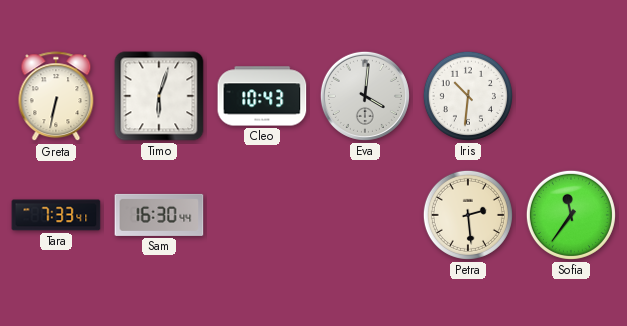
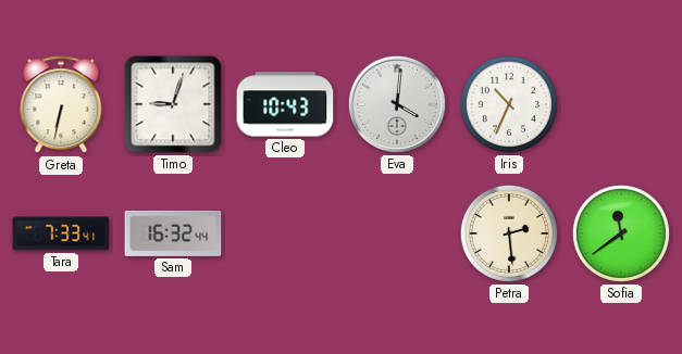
Timo: 6:03 -> 9:03 (173, 104)
Iris: 10:31 -> 10:34 (509, 104)
Sam: 16:30 -> 16:32 (173, 233)
Sofia: 11:36 -> 11:39 (621, 233)
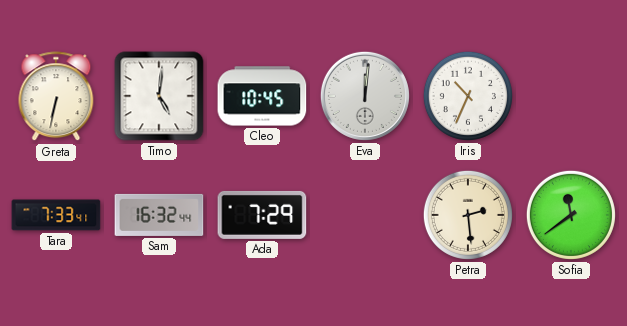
Timo: 9:03 -> 5:01 (159, 96)
Cleo: 10:43 -> 10:45 (262, 96)
Eva: 4:01 -> 12:01 (365, 96)
Ada: none -> 7:29 (262, 215)
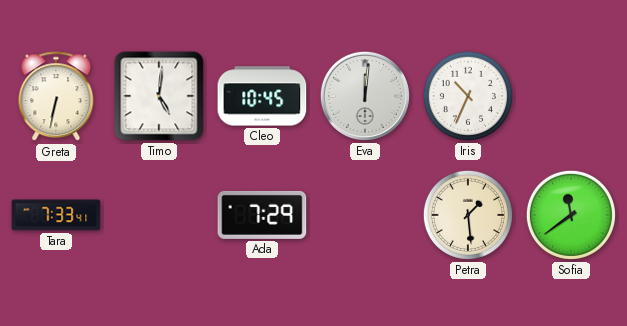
Sam: 16:32 -> none (159, 215)
Petra: 2:29 -> 1:29 (468, 215)
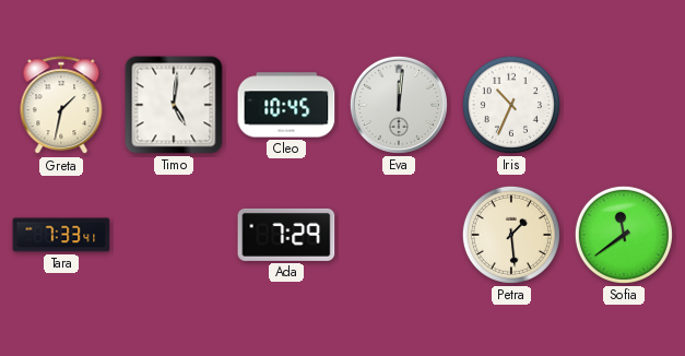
Greta: 6:32 -> 1:32 (61, 106)
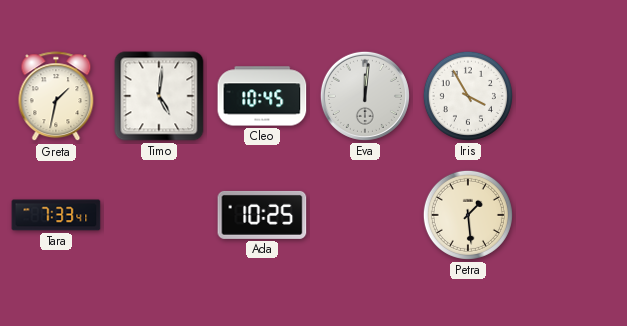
Iris: 10:34 -> 3:55 (468, 96)
Ada: 7:29 -> 10:25 (262, 215)
Sofia: 11:39 -> none (624, 235)
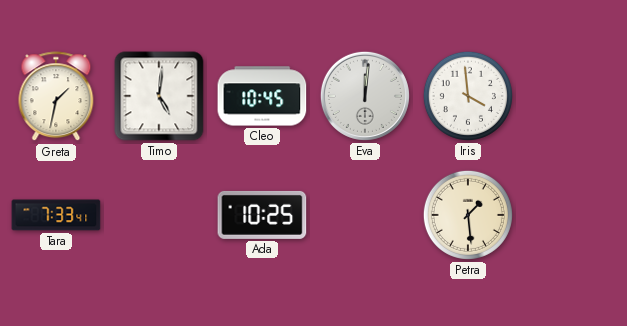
Iris: 3:55 -> 3:59 (468, 96)
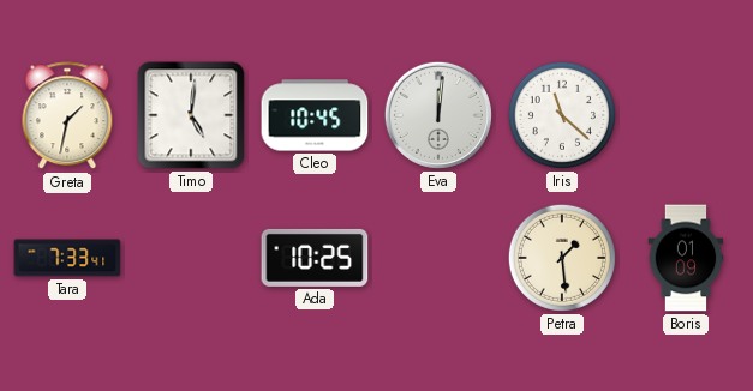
Iris: 3:59 -> 11:22 (562, 115)
Boris: none -> 01:09 (686, 258)
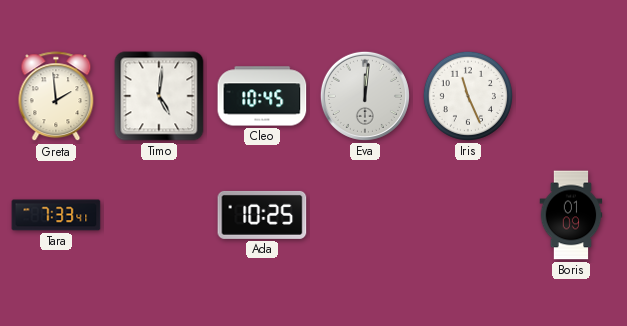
Greta: 1:32 -> 1:59 (56, 97)
Iris: 11:22 -> 11:26 (468, 96)
Petra: 1:29 -> none (562, 258)
